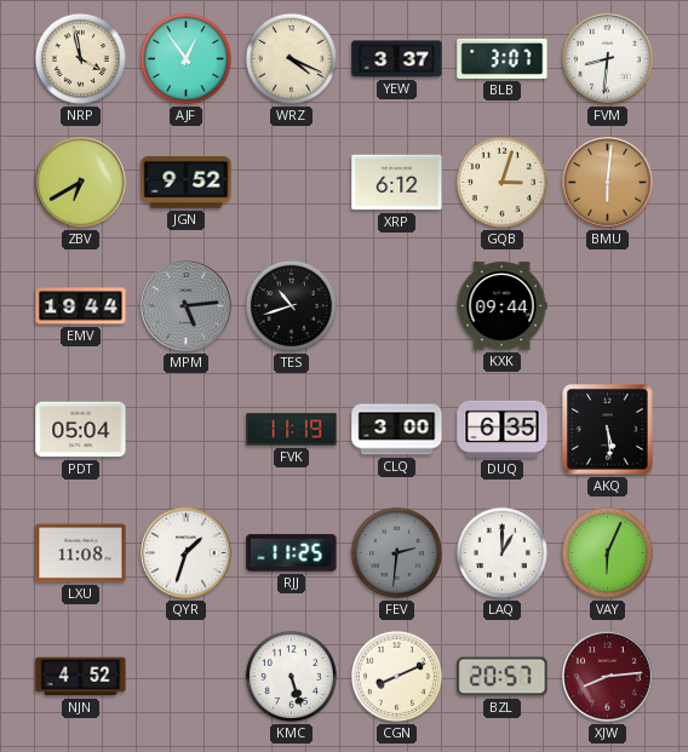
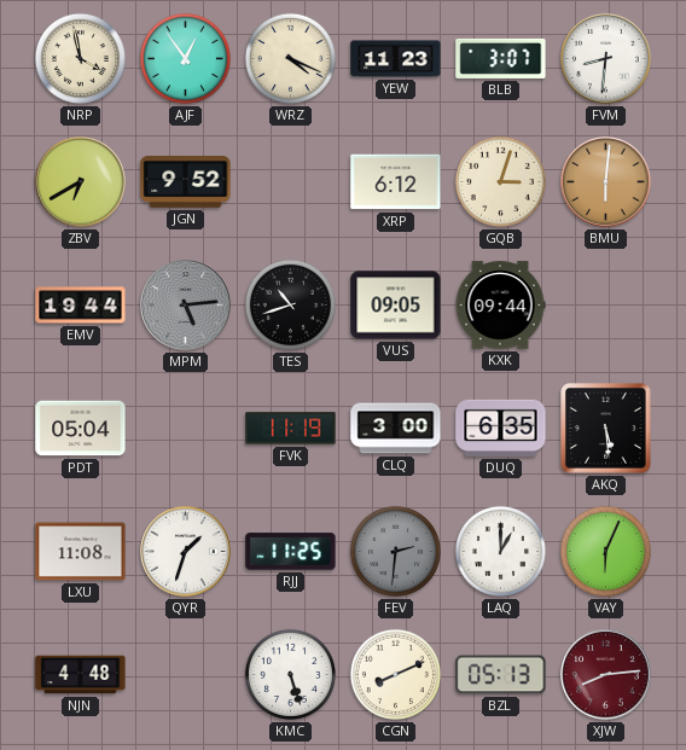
YEW: 3:37 -> 11:23 (396, 59)
VUS: none -> 09:05 (396, 306)
NJN: 4:52 -> 4:48 (81, 675)
BZL: 20:57 -> 05:13 (501, 675)
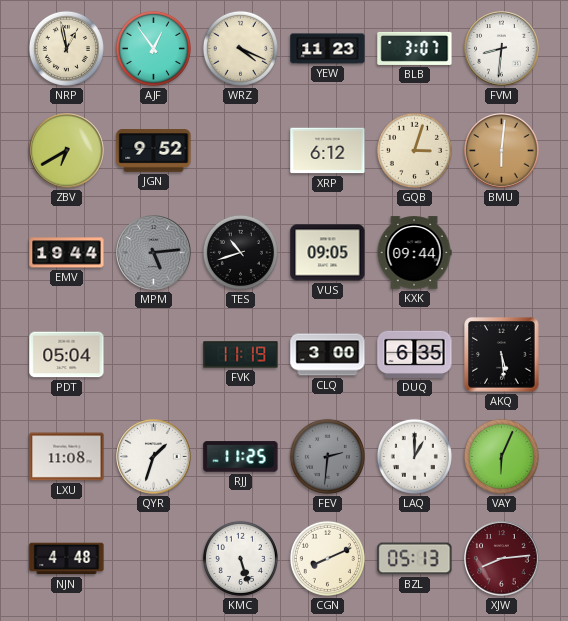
NRP: 3:58 -> 12:58 (66, 48)
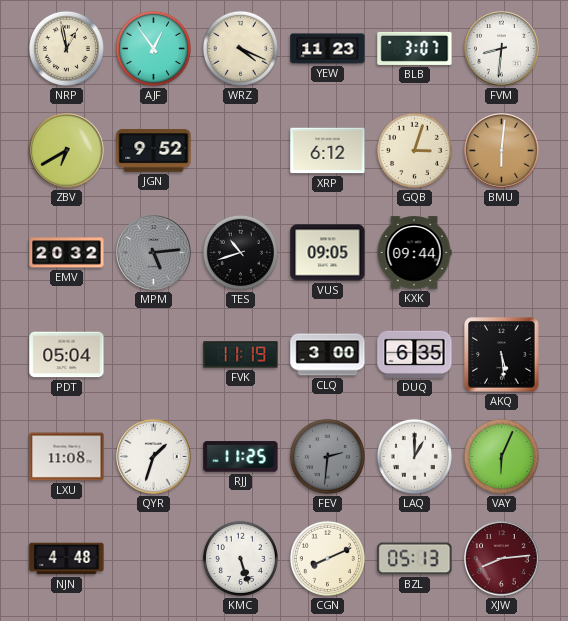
EMV: 19:44 -> 20:32 (67, 253)
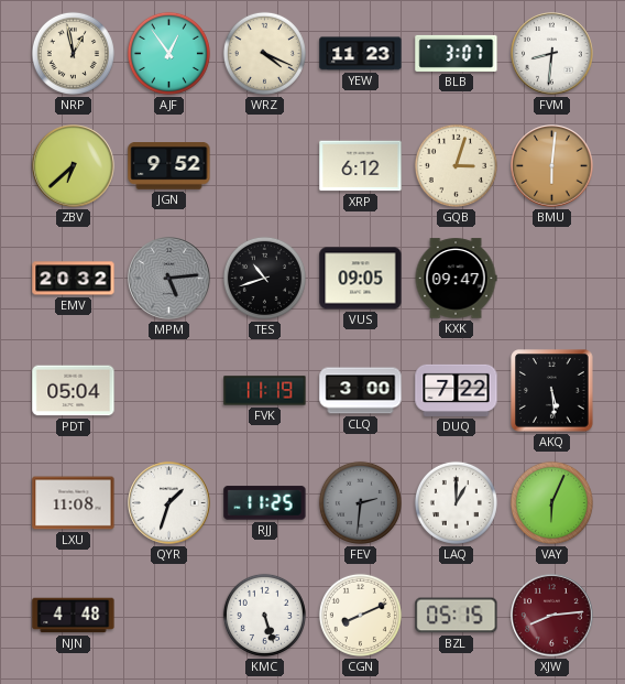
ZBV: 6:40 -> 6:38 (74, 166)
KXK: 09:44 -> 09:47 (456, 279)
DUQ: 6:35 -> 7:22 (457, 390)
BZL: 05:13 -> 05:15 (457, 616)
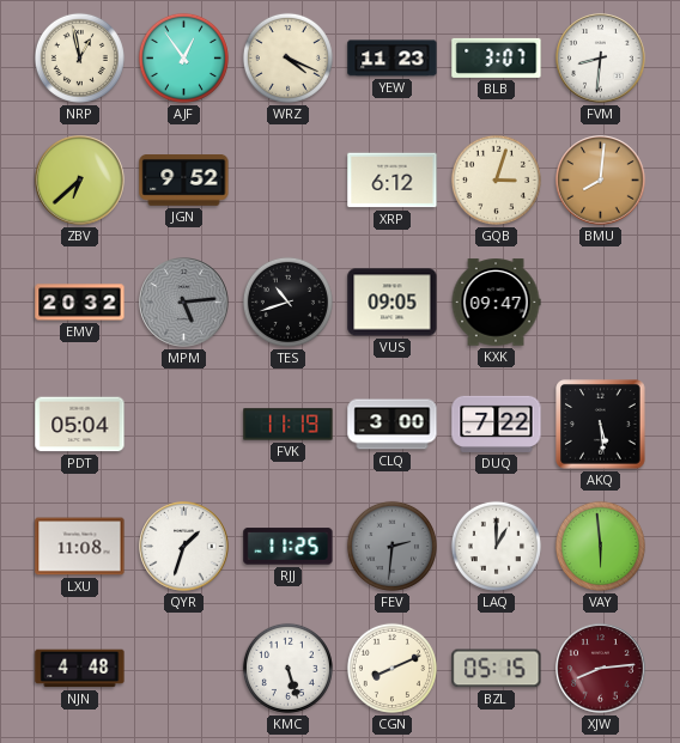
BMU: 6:01 -> 8:01 (601, 181)
VAY: 6:04 -> 5:59 (600, 546)
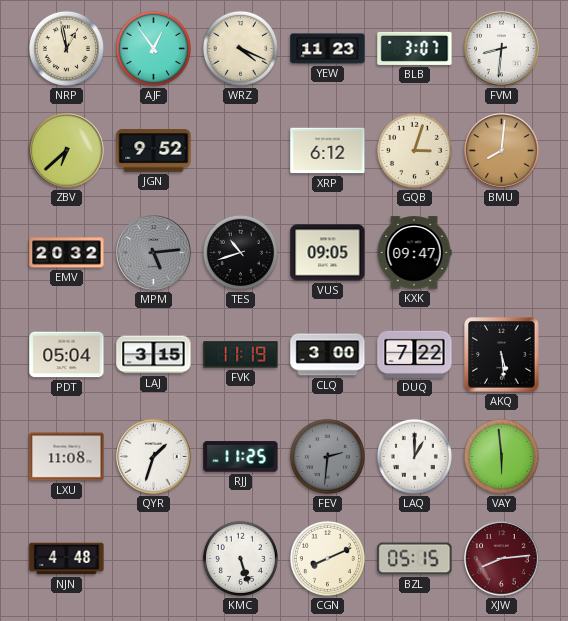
LAJ: none -> 3:15 (154, 355)
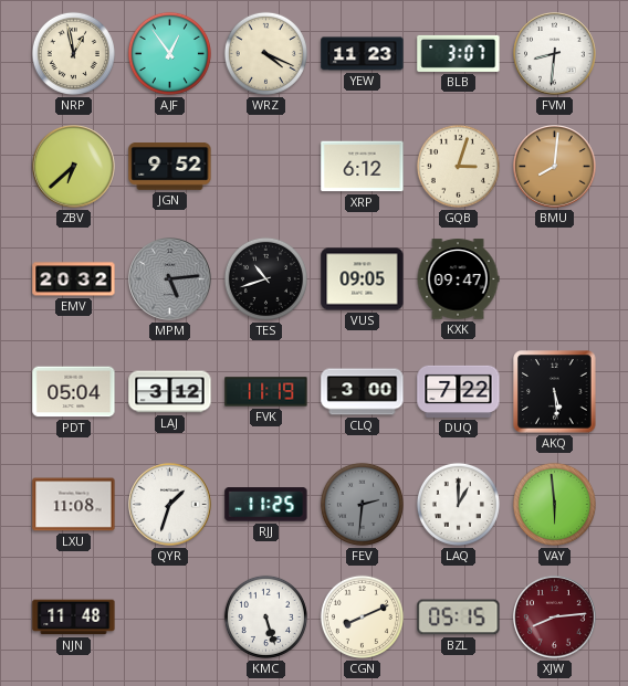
LAJ: 3:15 -> 3:12 (170, 392)
NJN: 4:48 -> 11:48 (74, 618)
